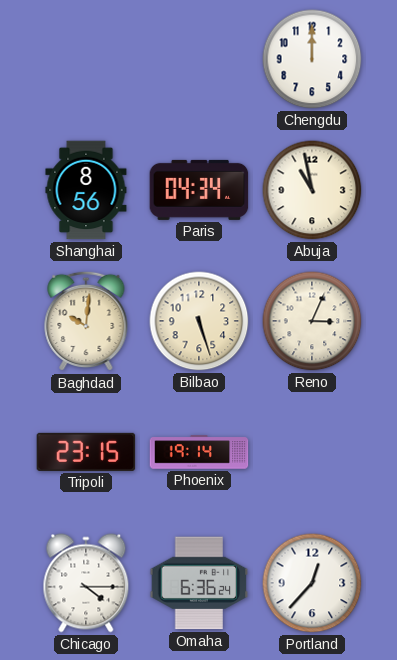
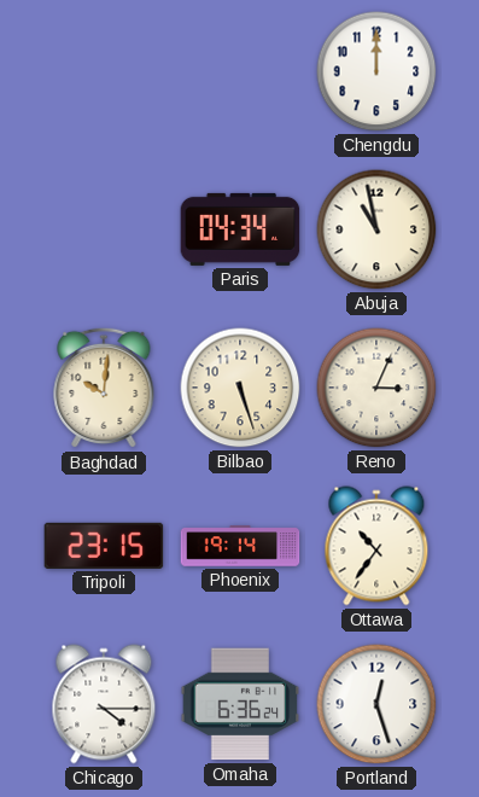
Shanghai: 8:56 -> none (86, 190)
Ottawa: none -> 10:36 (376, 546)
Portland: 12:37 -> 12:27 (376, 704)
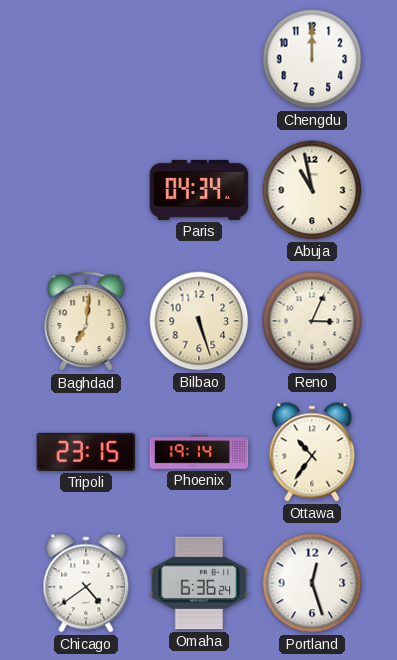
Baghdad: 10:01 -> 7:01 (86, 321)
Chicago: 4:15 -> 4:39 (86, 583)
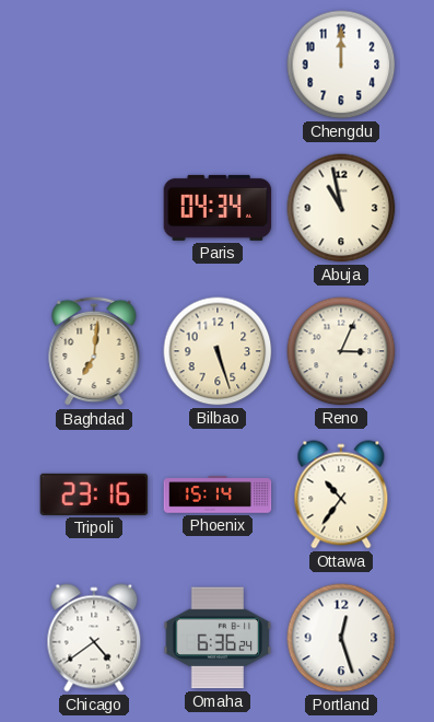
Tripoli: 23:15 -> 23:16 (94, 494)
Phoenix: 19:14 -> 15:14 (218, 494)
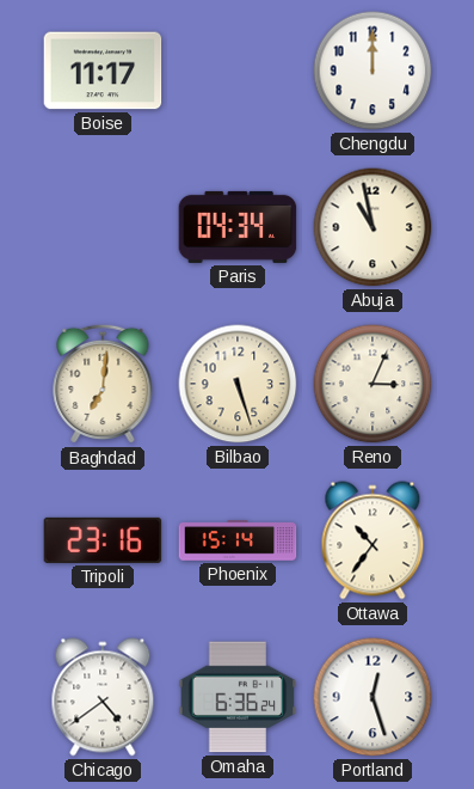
Boise: none -> 11:17 (103, 71)
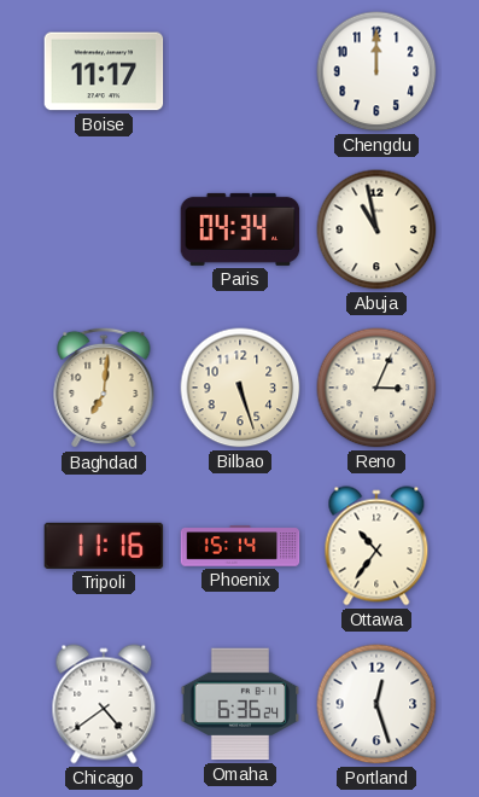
Tripoli: 23:16 -> 11:16 (104, 546)
